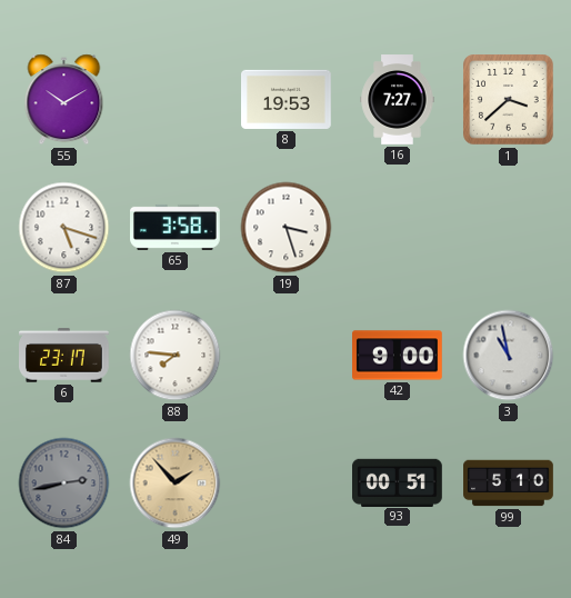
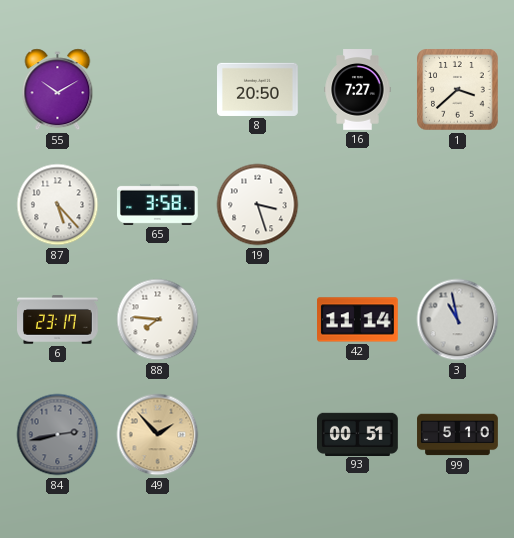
8: 19:53 -> 20:50 (258, 89)
87: 5:18 -> 5:23 (58, 205)
42: 9:00 -> 11:14 (358, 320)
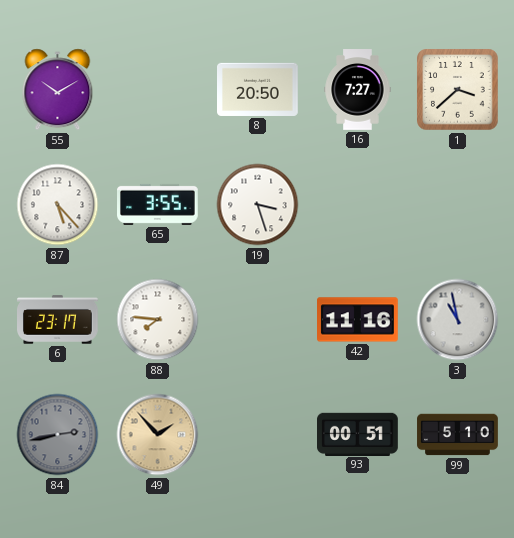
65: 3:58 -> 3:55 (158, 204)
42: 11:14 -> 11:16 (358, 320)
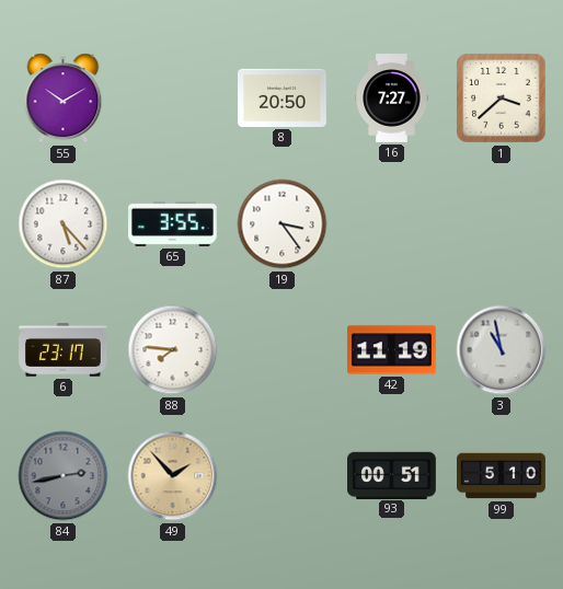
19: 3:27 -> 3:24 (283, 224)
42: 11:16 -> 11:19 (392, 350)
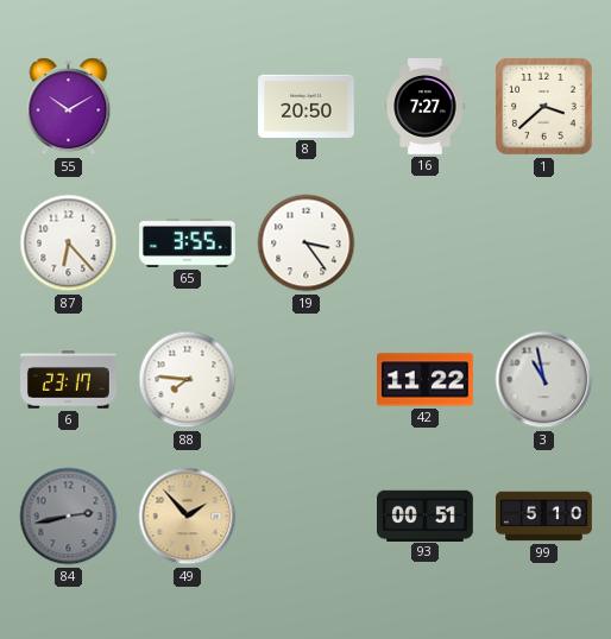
87: 5:23 -> 6:23 (69, 243)
42: 11:19 -> 11:22 (426, 380)
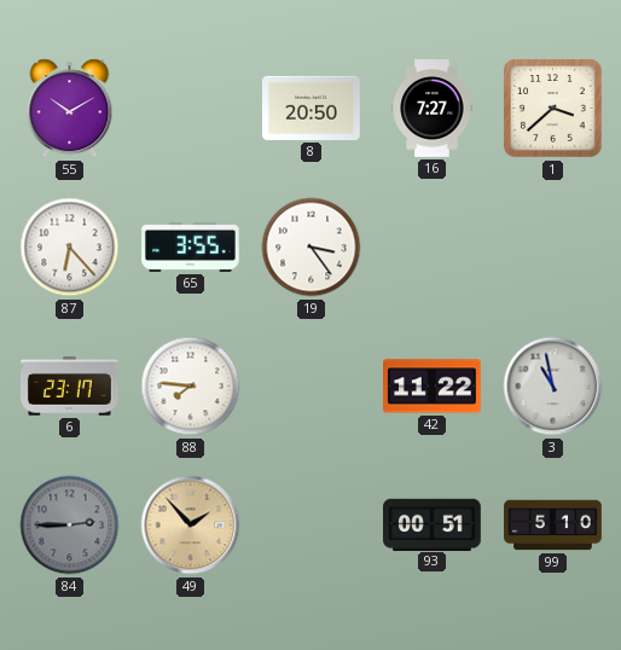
84: 2:43 -> 2:45 (70, 526)
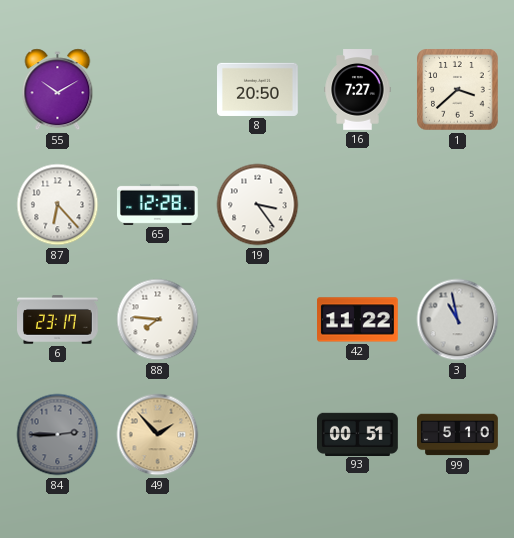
65: 3:55 -> 12:28 (158, 204)
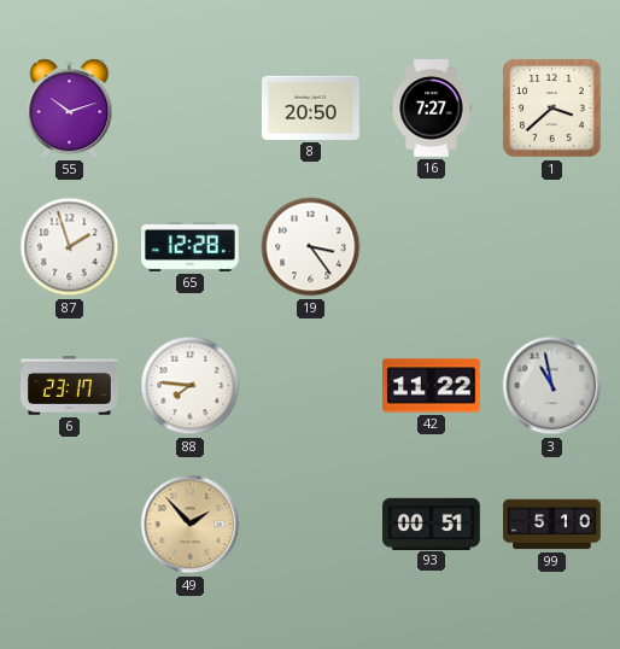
55: 10:10 -> 10:12 (70, 109)
87: 6:23 -> 1:57 (70, 247)
84: 2:45 -> none (58, 435)
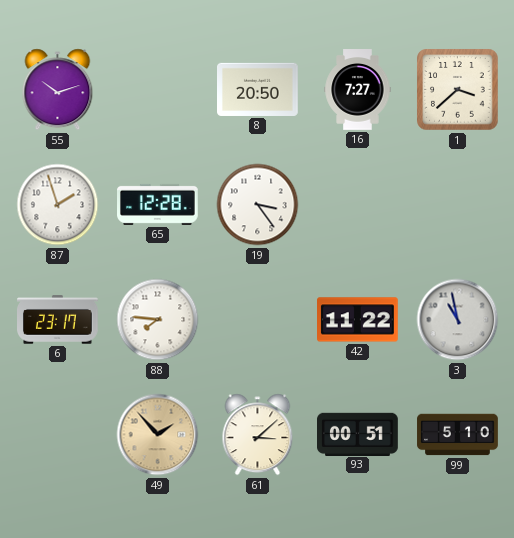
61: none -> 3:08 (258, 435)
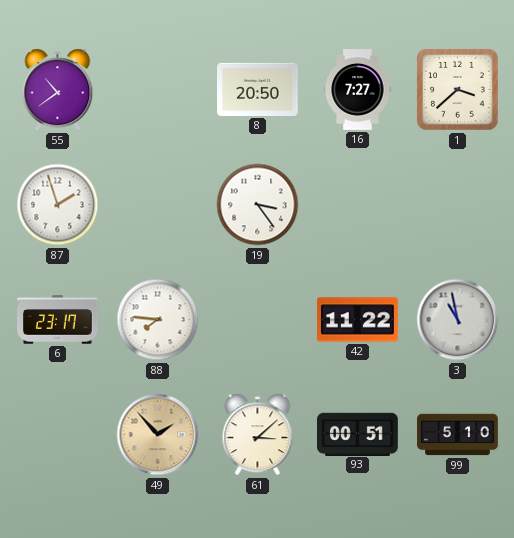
55: 10:12 -> 10:39 (58, 90)
65: 12:28 -> none (158, 204)
